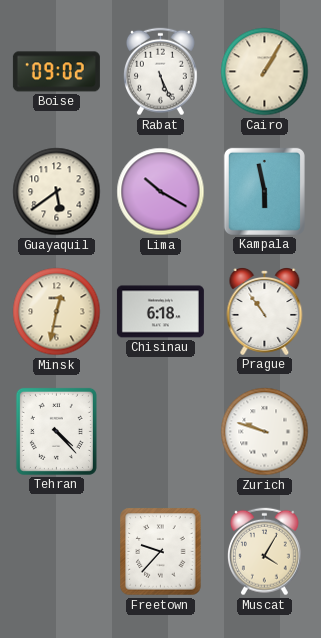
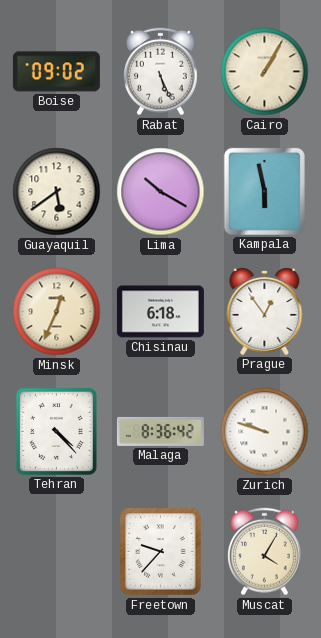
Minsk: 12:32 -> 12:34 (57, 312)
Prague: 10:54 -> 12:54 (265, 312)
Malaga: none -> 8:36 (160, 431)
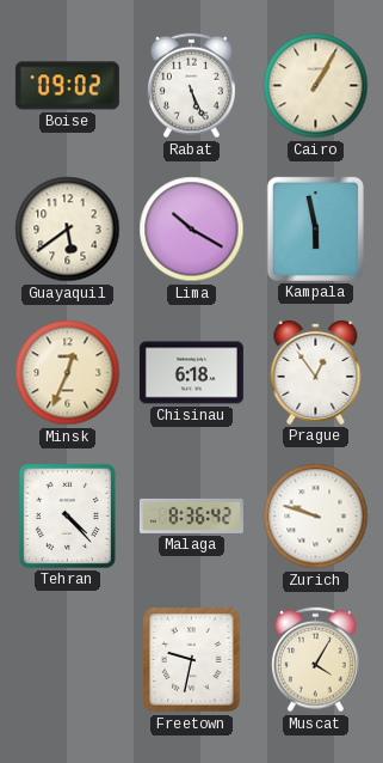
Freetown: 9:37 -> 9:32 (192, 660)
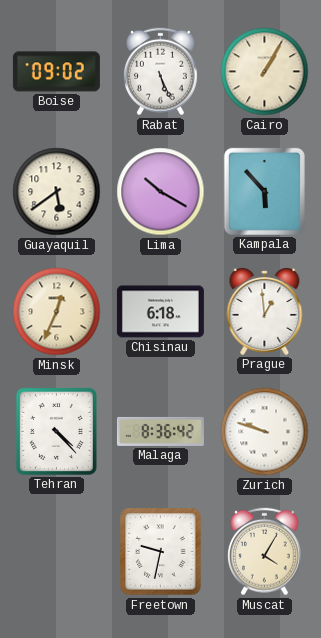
Kampala: 5:58 -> 5:53 (264, 191)
Prague: 12:54 -> 12:59 (265, 312)
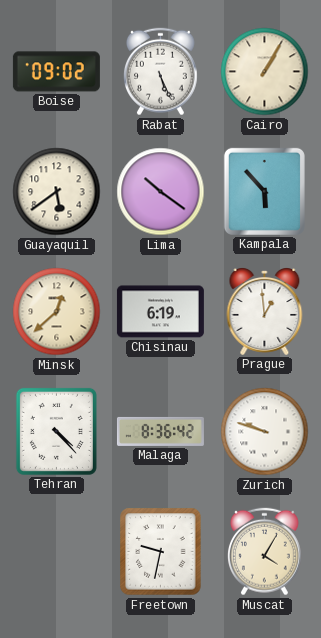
Lima: 10:20 -> 10:21 (161, 192)
Minsk: 12:34 -> 12:38 (57, 312)
Chisinau: 6:18 -> 6:19 (160, 312)
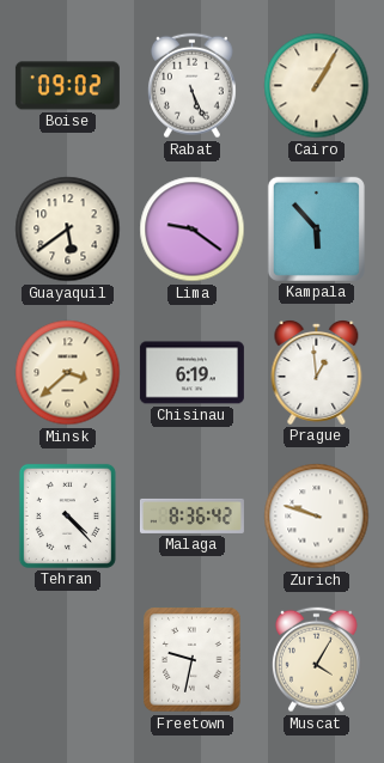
Lima: 10:21 -> 9:21 (193, 230)
Minsk: 12:38 -> 3:38 (68, 373)
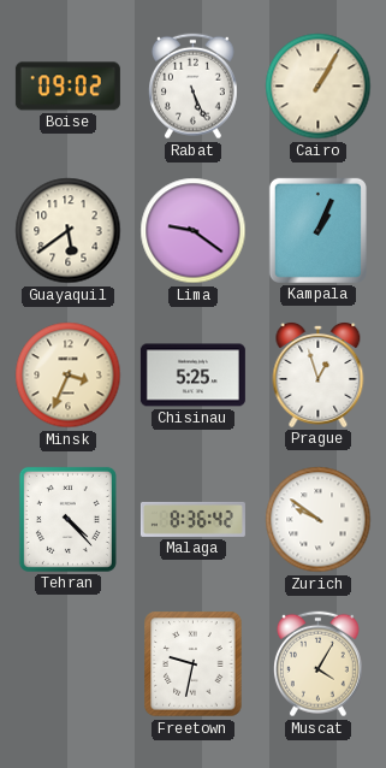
Kampala: 5:53 -> 1:04 (317, 230)
Minsk: 3:38 -> 3:34 (69, 376)
Chisinau: 6:19 -> 5:25 (192, 376)
Prague: 12:59 -> 12:57 (319, 376)
Zurich: 9:48 -> 9:51 (319, 520)
